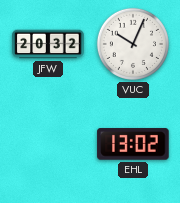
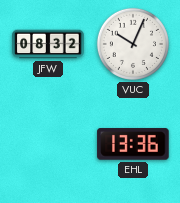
JFW: 20:32 -> 08:32 (48, 44)
EHL: 13:02 -> 13:36 (133, 144)
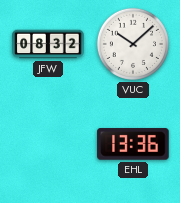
VUC: 10:04 -> 10:08 (133, 44)
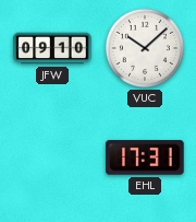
JFW: 08:32 -> 09:10 (52, 48)
EHL: 13:36 -> 17:31 (145, 157)
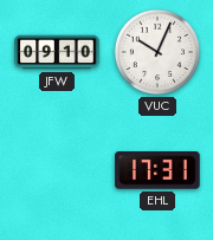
VUC: 10:08 -> 10:04 (157, 52)
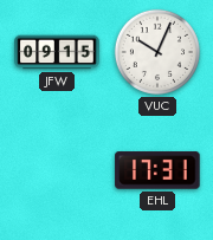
JFW: 09:10 -> 09:15 (57, 52)
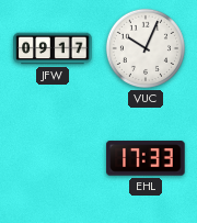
JFW: 09:15 -> 09:17 (53, 48)
EHL: 17:31 -> 17:33 (146, 158)
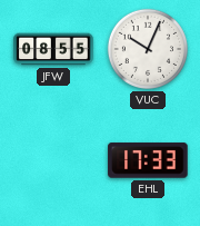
JFW: 09:17 -> 08:55 (53, 49)
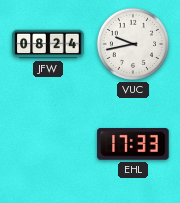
JFW: 08:55 -> 08:24 (48, 44)
VUC: 10:04 -> 9:43 (133, 44)
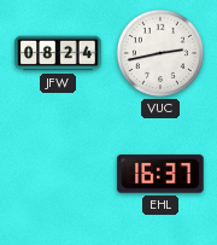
VUC: 9:43 -> 2:43 (160, 53)
EHL: 17:33 -> 16:37 (160, 174)
